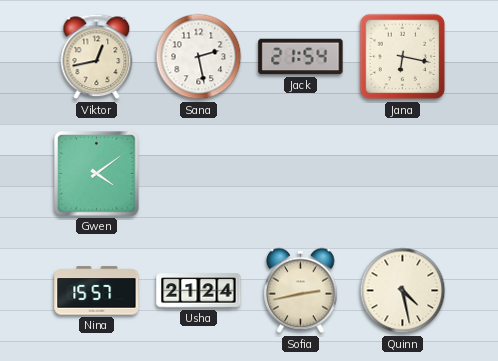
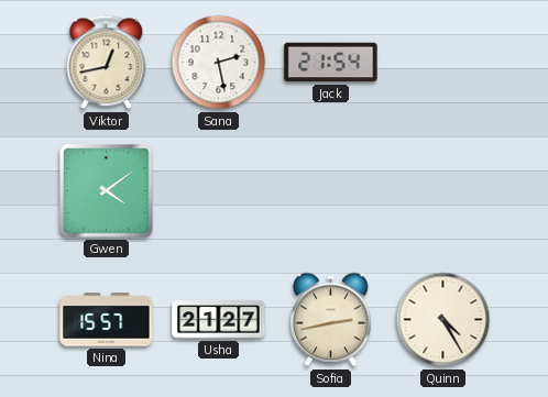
Jana: 6:17 -> none (403, 57)
Usha: 21:24 -> 21:27 (219, 320)
Quinn: 4:28 -> 4:25 (443, 320)
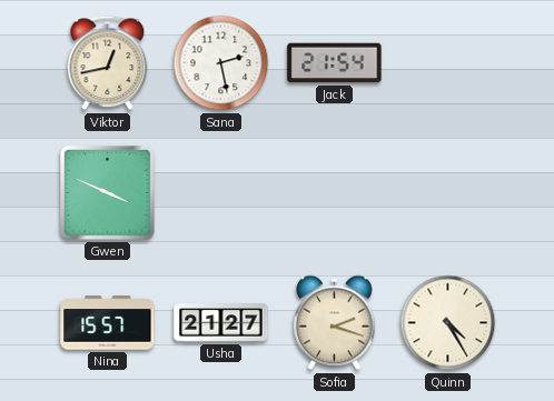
Gwen: 4:09 -> 3:49 (108, 193)
Sofia: 2:43 -> 2:18 (335, 323)
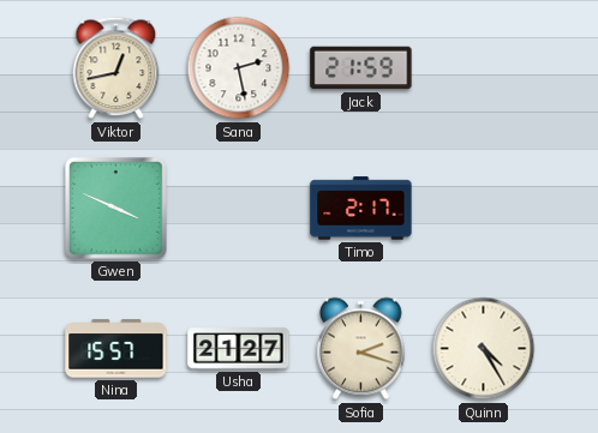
Jack: 21:54 -> 21:59 (361, 68)
Timo: none -> 2:17 (361, 209)
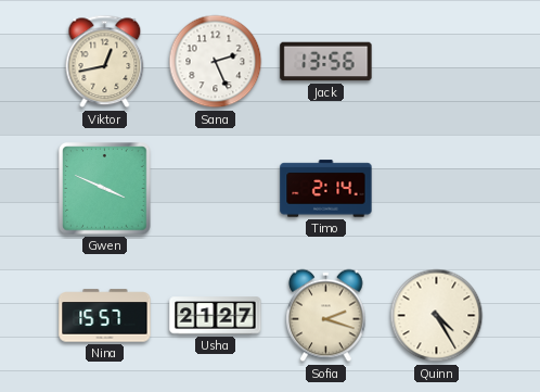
Sana: 2:28 -> 2:26 (216, 62)
Jack: 21:59 -> 13:56 (326, 62)
Timo: 2:17 -> 2:14 (326, 189)
